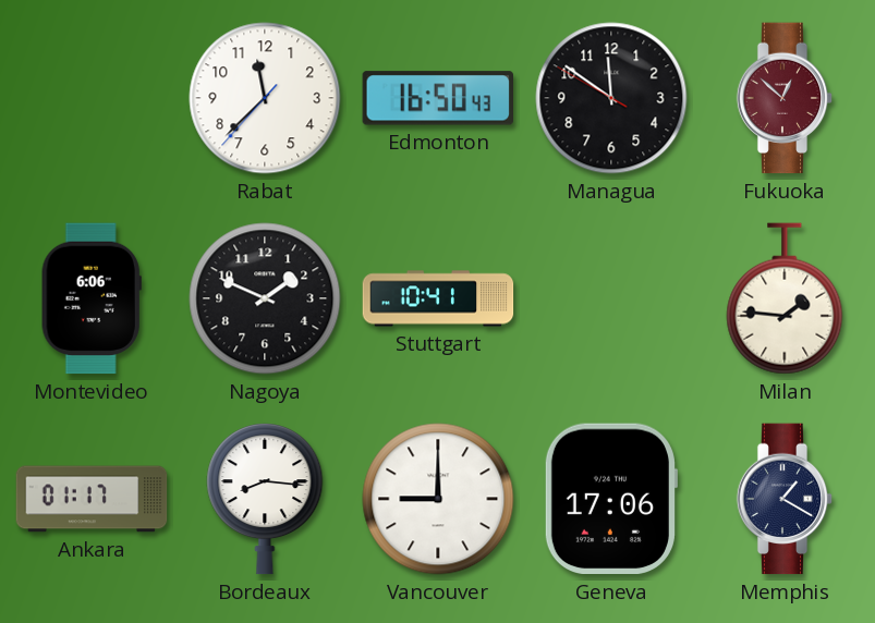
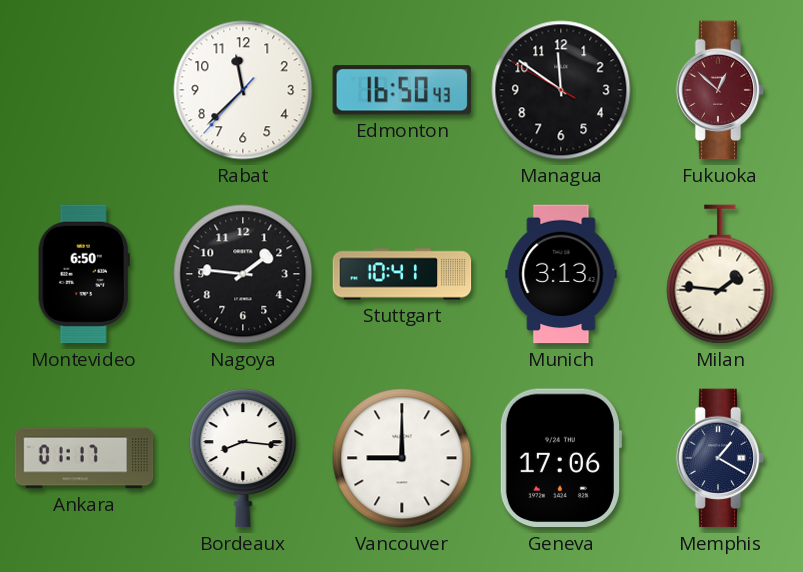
Montevideo: 6:06 -> 6:50 (84, 274)
Nagoya: 1:49 -> 1:46 (243, 274)
Munich: none -> 3:13 (561, 274)
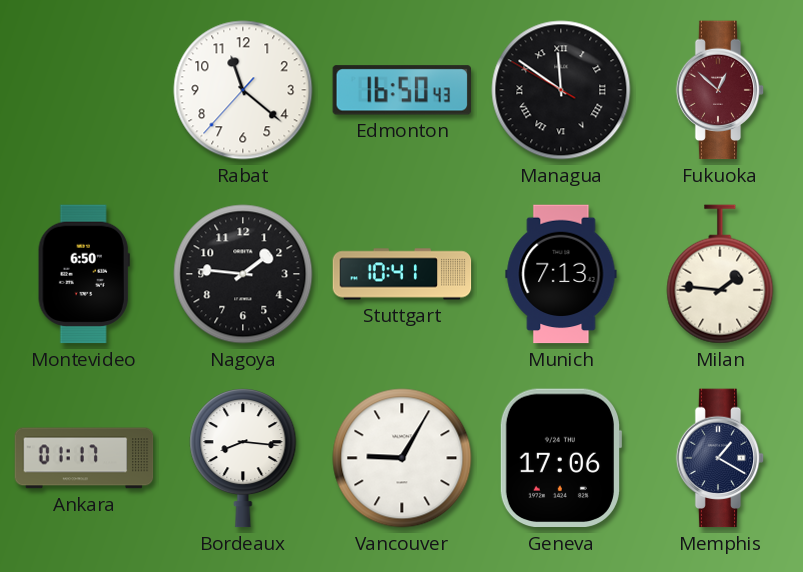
Rabat: 11:37 -> 11:21 (243, 90)
Managua numerals: Arabic -> Roman (561, 90)
Munich: 3:13 -> 7:13 (561, 274)
Vancouver: 9:00 -> 9:05 (402, 458)
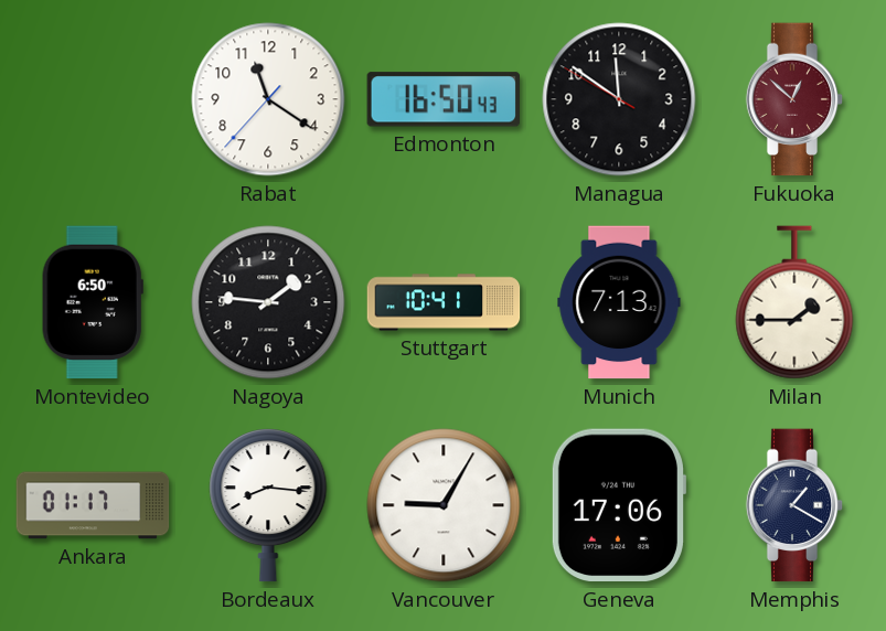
Rabat: 11:21 -> 11:20 (268, 99)
Managua numerals: Roman -> Arabic (619, 99)
Milan: 1:46 -> 1:45 (794, 302)
